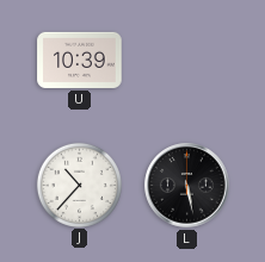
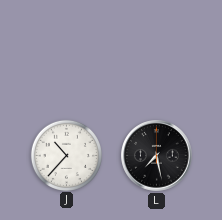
U: 10:39 -> none (80, 60)
L: 5:28 -> 7:28 (157, 156)
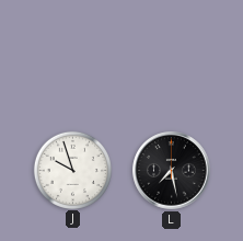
J: 10:37 -> 9:57 (72, 170)
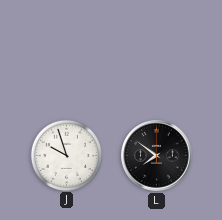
L: 7:28 -> 7:51 (157, 156)
